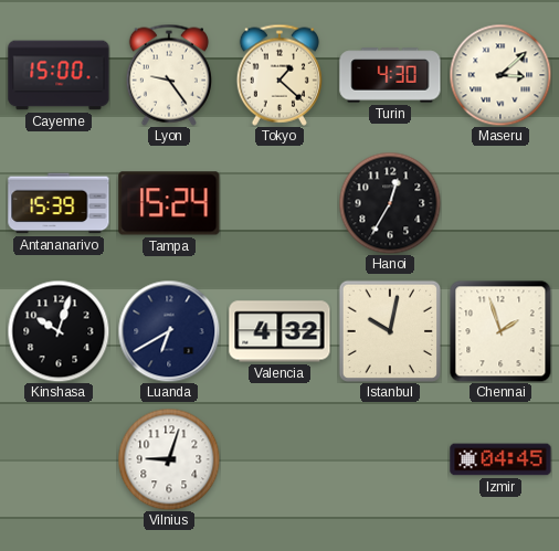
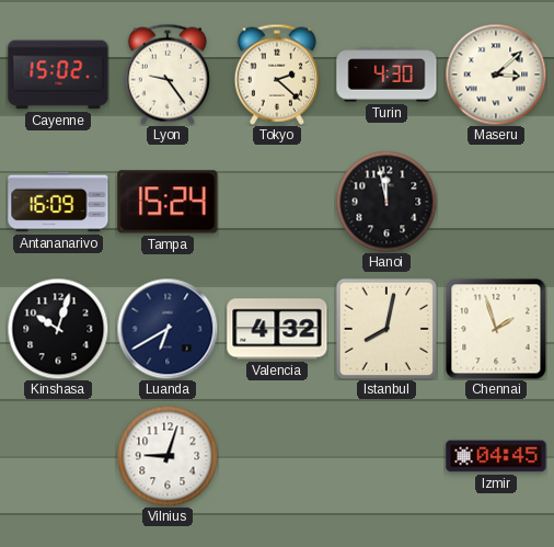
Cayenne: 15:00 -> 15:02 (58, 75)
Tokyo: 1:22 -> 2:22 (277, 75)
Antananarivo: 15:39 -> 16:09 (58, 202)
Hanoi: 12:35 -> 11:58 (386, 202)
Istanbul: 10:02 -> 8:02 (385, 328)
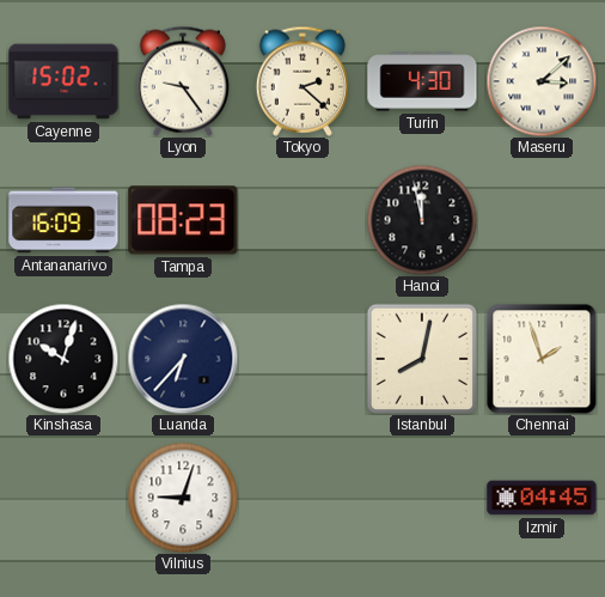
Tampa: 15:24 -> 08:23 (183, 220)
Luanda: 6:40 -> 6:37 (183, 359)
Valencia: 4:32 -> none (277, 329)
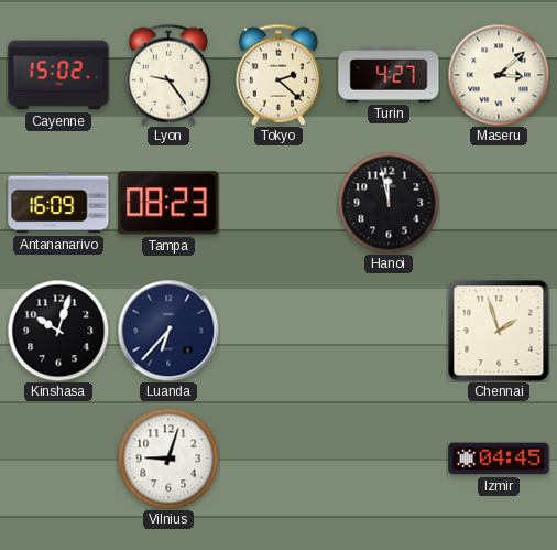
Turin: 4:30 -> 4:27 (389, 75)
Istanbul: 8:02 -> none (421, 358)
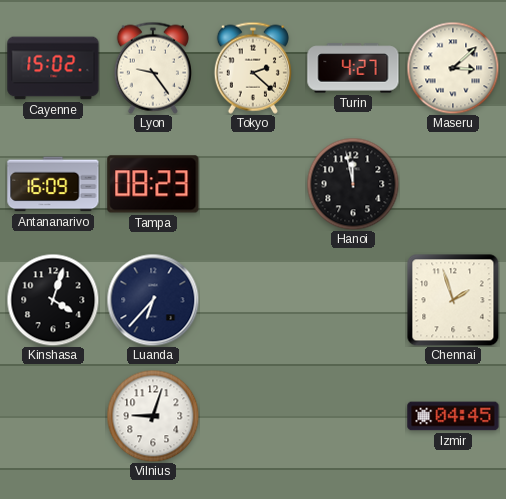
Kinshasa: 10:03 -> 4:03 (53, 300)
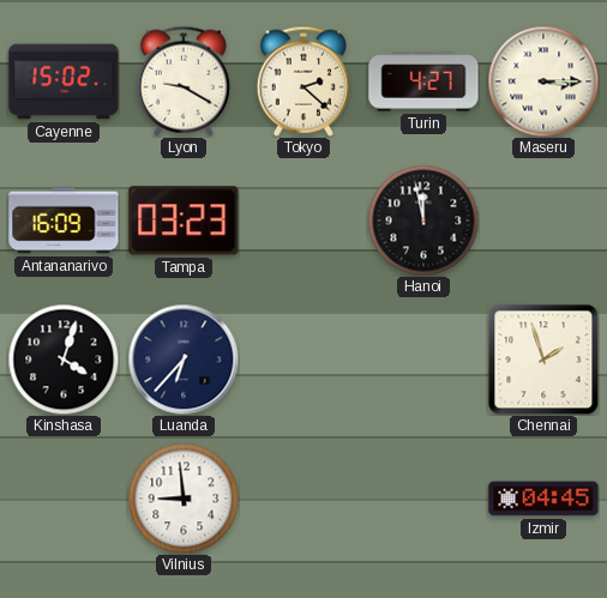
Lyon: 9:24 -> 9:20 (184, 81)
Maseru: 3:08 -> 3:15 (543, 81)
Tampa: 08:23 -> 03:23 (184, 221)
Vilnius: 9:03 -> 8:59 (184, 499)
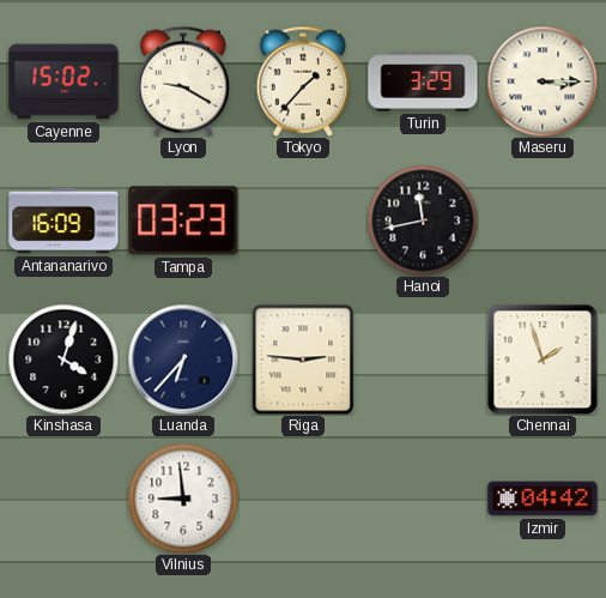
Tokyo: 2:22 -> 1:37 (303, 81)
Turin: 4:27 -> 3:29 (423, 81)
Hanoi: 11:58 -> 11:43 (423, 221)
Riga: none -> 2:46 (303, 360)
Izmir: 04:45 -> 04:42 (543, 499)
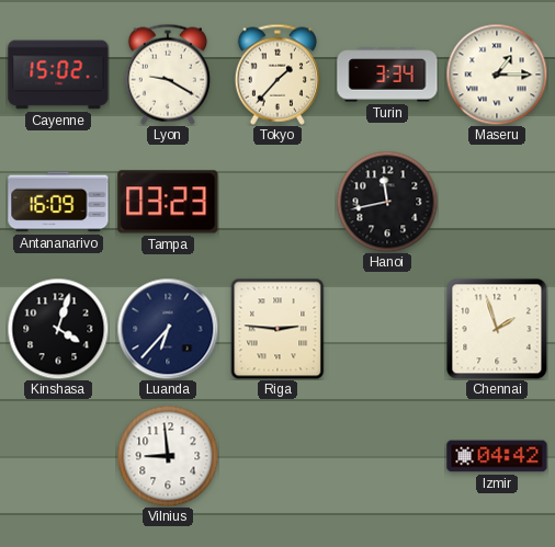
Turin: 3:29 -> 3:34 (387, 75)
Maseru: 3:15 -> 1:15 (497, 75)
